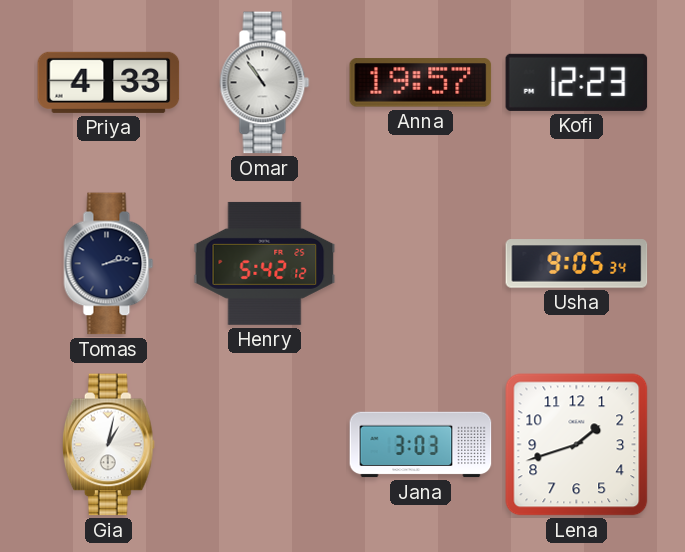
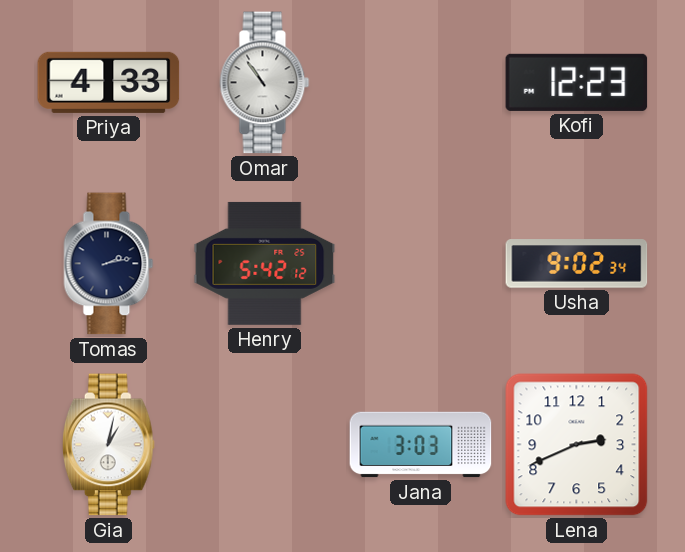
Anna: 19:57 -> none (421, 83)
Usha: 9:05 -> 9:02 (577, 264)
Lena: 1:42 -> 2:41 (577, 445)
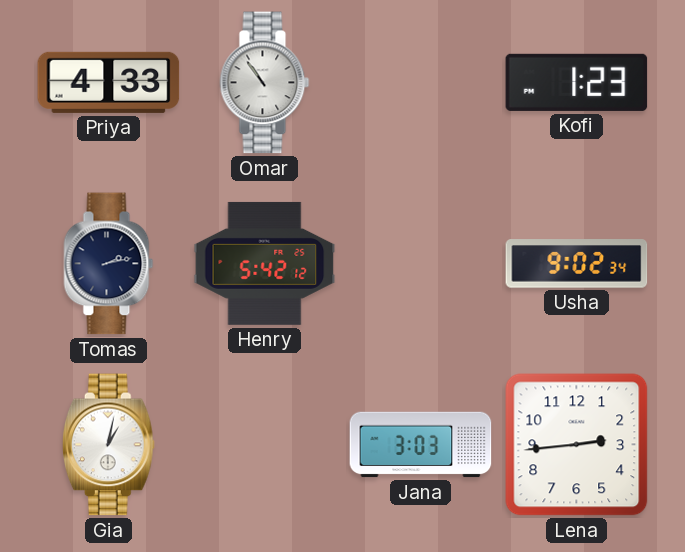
Kofi: 12:23 -> 1:23 (577, 82)
Lena: 2:41 -> 2:44 (577, 445)
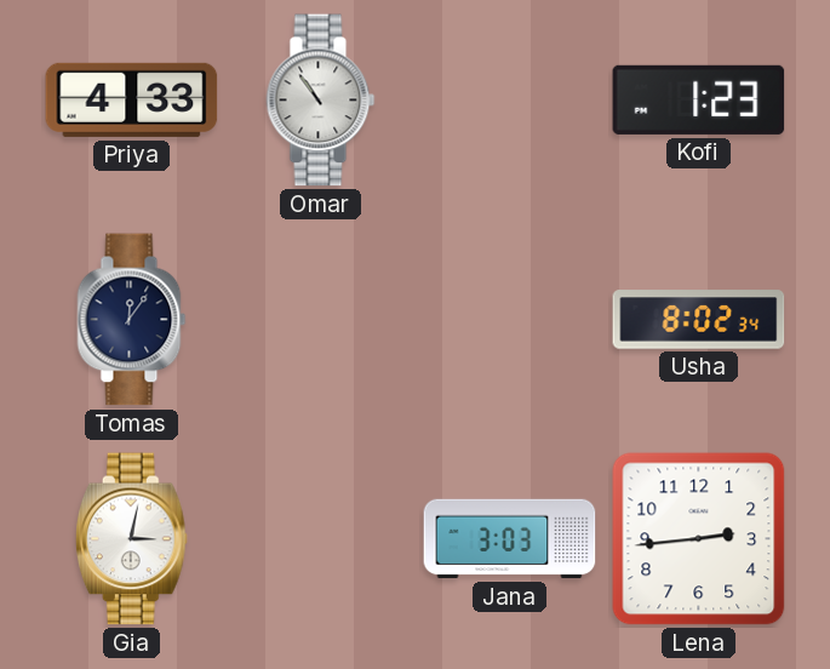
Tomas: 2:13 -> 12:06 (132, 320)
Henry: 5:42 -> none (265, 263)
Usha: 9:02 -> 8:02 (699, 320)
Gia: 1:02 -> 3:02 (131, 539)
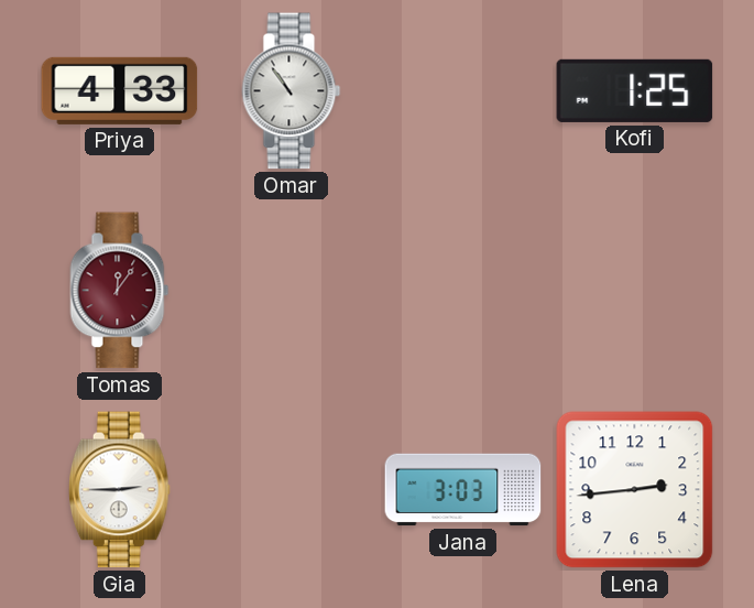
Kofi: 1:23 -> 1:25 (635, 90)
Tomas dial: navy -> burgundy (120, 291)
Usha: 8:02 -> none (699, 320)
Gia: 3:02 -> 2:45 (119, 490)
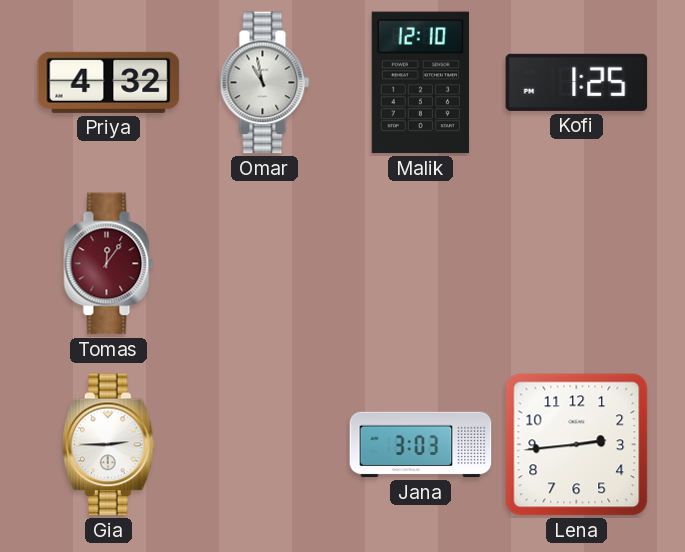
Priya: 4:33 -> 4:32 (109, 82)
Omar: 10:54 -> 10:58 (265, 83)
Malik: none -> 12:10 (420, 83)
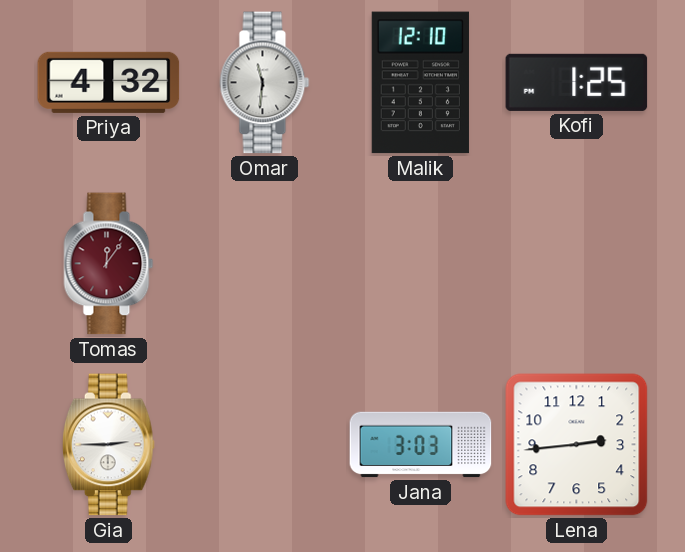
Omar: 10:58 -> 11:31 (265, 83)
